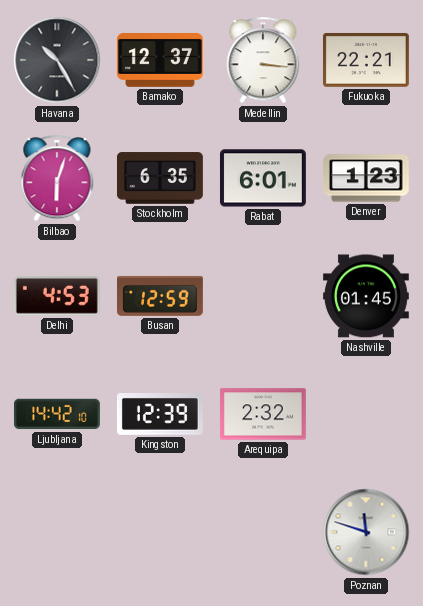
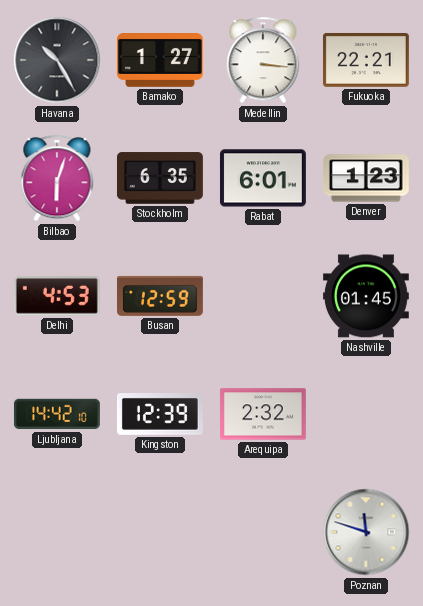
Bamako: 12:37 -> 1:27 (160, 61)
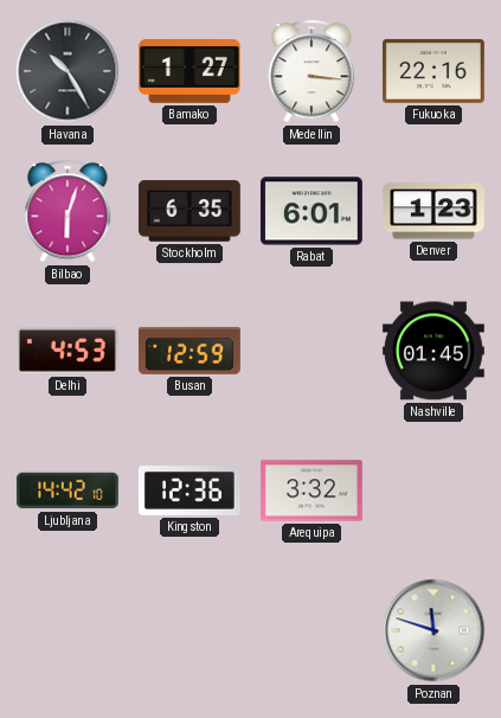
Fukuoka: 22:21 -> 22:16 (433, 71)
Kingston: 12:39 -> 12:36 (190, 492)
Arequipa: 2:32 -> 3:32 (311, 491)
